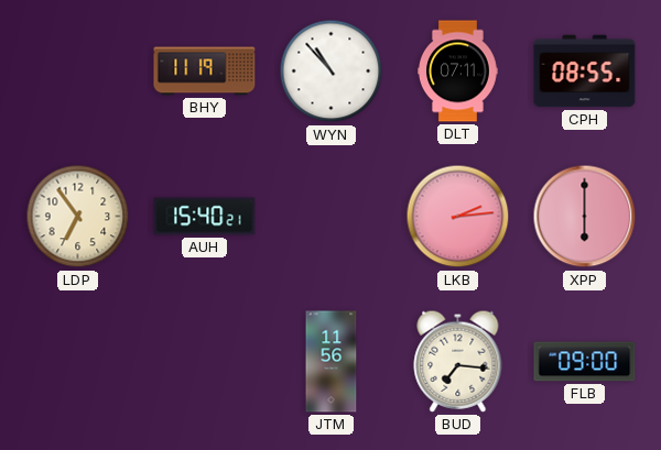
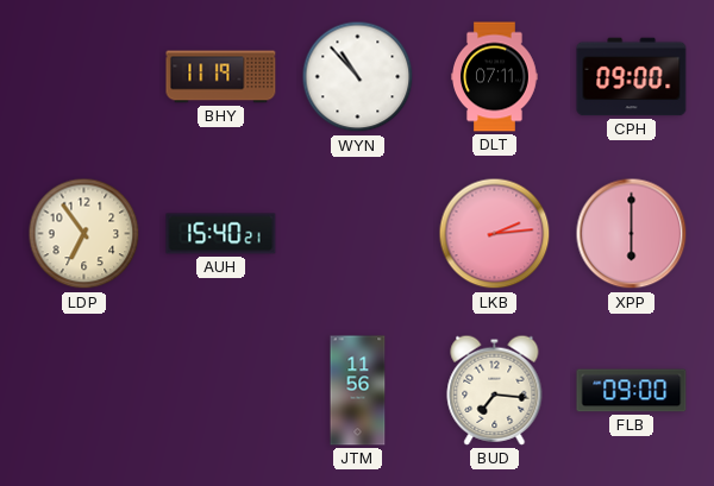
CPH: 08:55 -> 09:00 (632, 77)
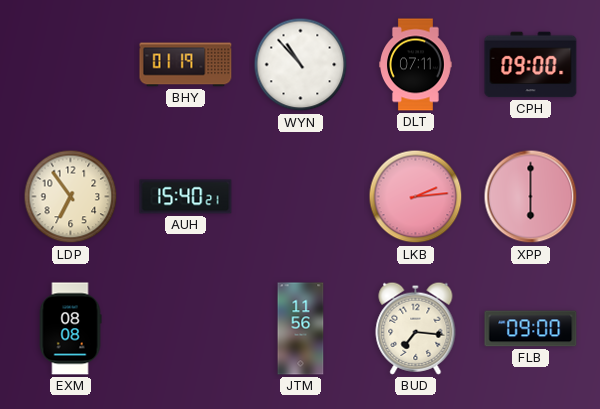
BHY: 11:19 -> 01:19 (186, 65)
EXM: none -> 08:08 (70, 329)
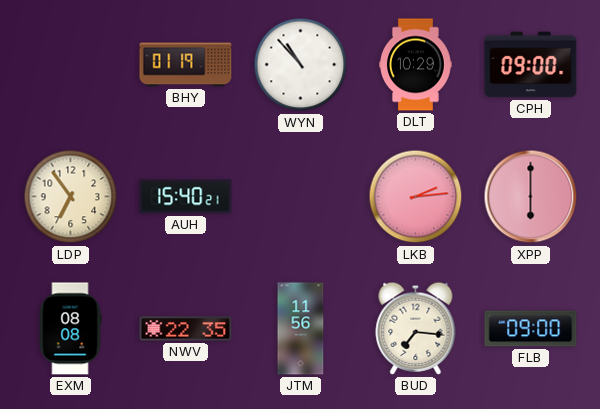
DLT: 07:11 -> 10:29 (416, 65)
NWV: none -> 22:35 (186, 329)
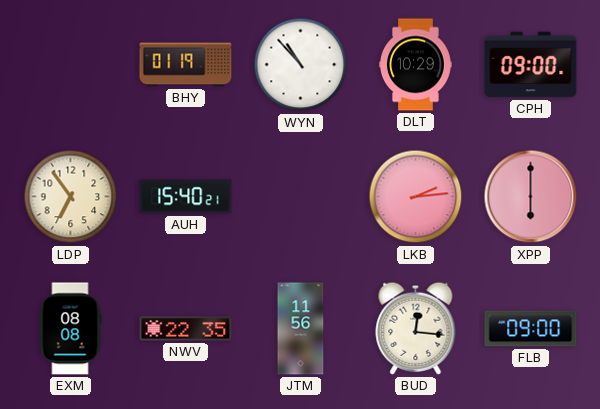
BUD: 7:16 -> 12:16 (416, 328)
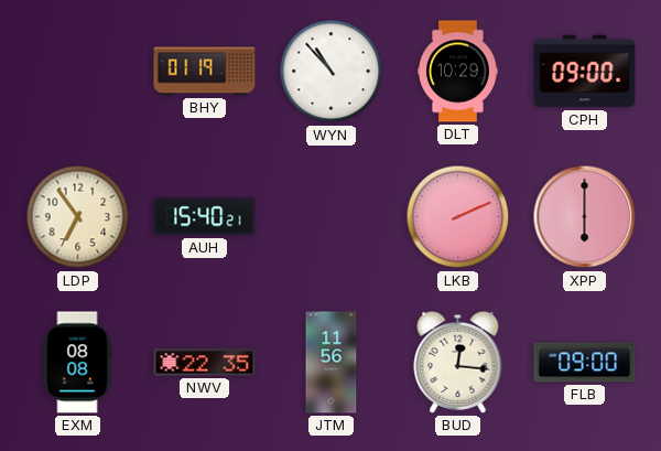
LKB: 2:14 -> 2:11 (458, 217)
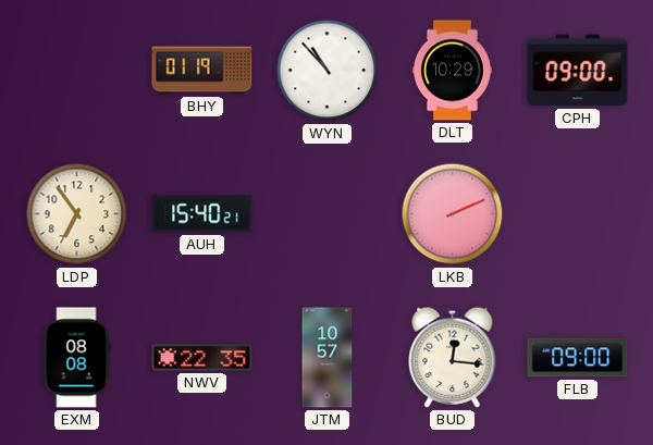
XPP: 6:00 -> none (585, 217)
JTM: 11:56 -> 10:57 (328, 358)
